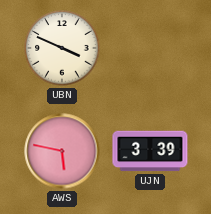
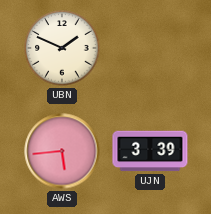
UBN: 3:49 -> 1:49 (62, 48)
AWS: 5:47 -> 5:44 (62, 151)
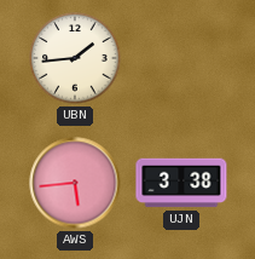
UBN: 1:49 -> 1:44 (75, 58)
UJN: 3:39 -> 3:38 (181, 183)
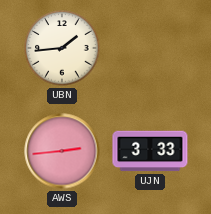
AWS: 5:44 -> 2:44 (62, 151)
UJN: 3:38 -> 3:33 (150, 151)
